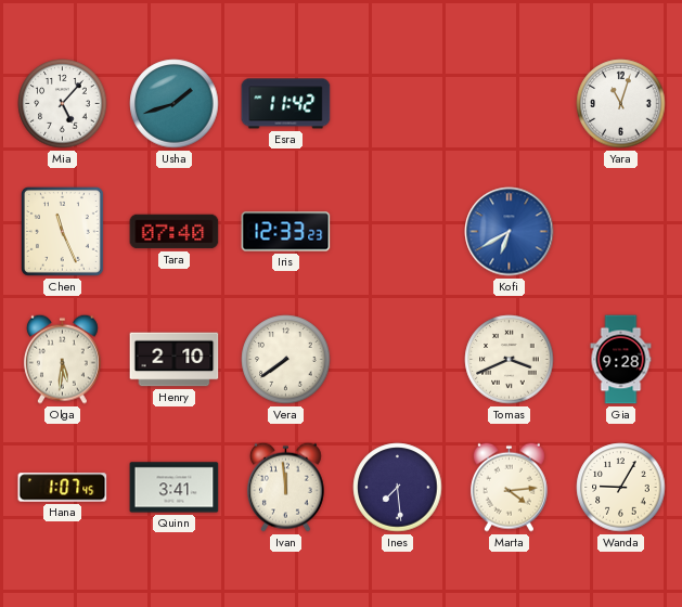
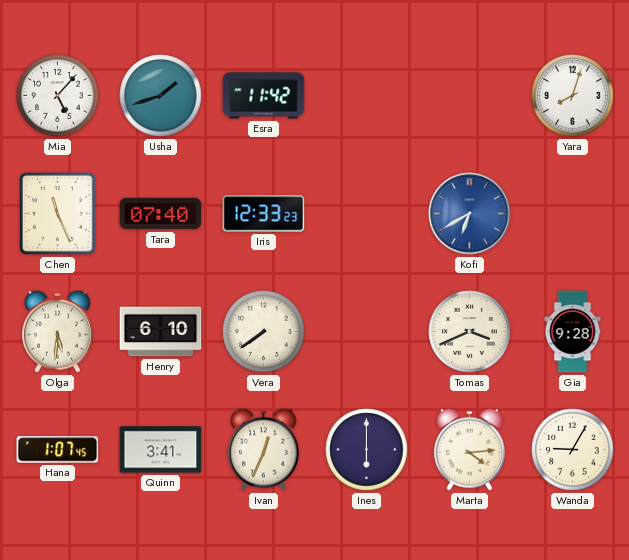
Yara: 11:03 -> 8:03 (573, 96)
Henry: 2:10 -> 6:10 (161, 332)
Ivan: 11:59 -> 12:34 (263, 449)
Ines: 7:29 -> 6:00 (367, 450)
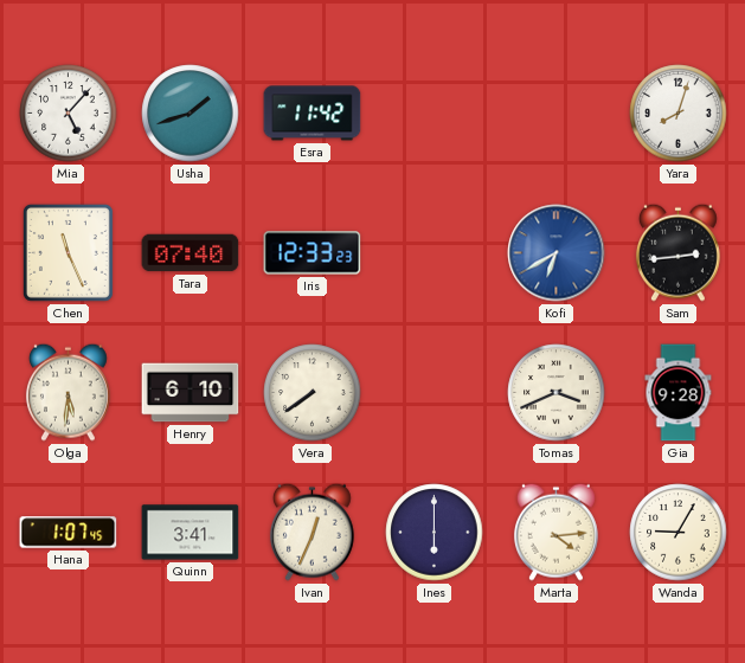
Sam: none -> 2:44 (677, 252)
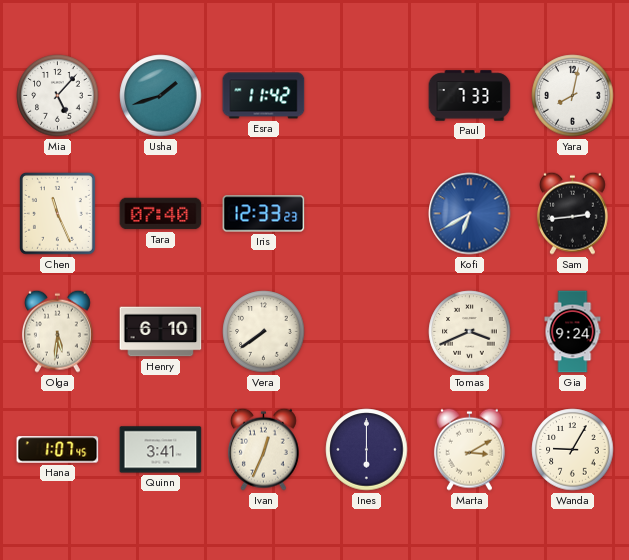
Paul: none -> 7:33 (470, 96)
Yara: 8:03 -> 8:02 (573, 96)
Gia: 9:28 -> 9:24 (573, 332)
Marta: 4:14 -> 3:10 (469, 449)
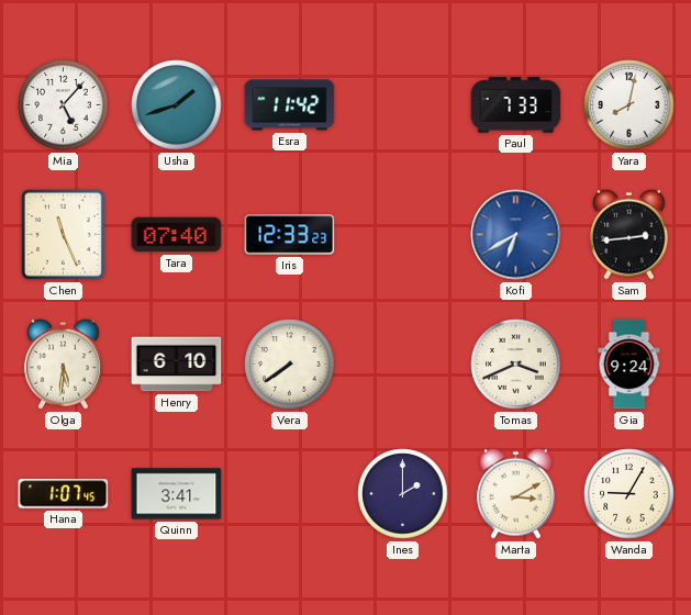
Ivan: 12:34 -> none (263, 449)
Ines: 6:00 -> 2:00 (403, 494)
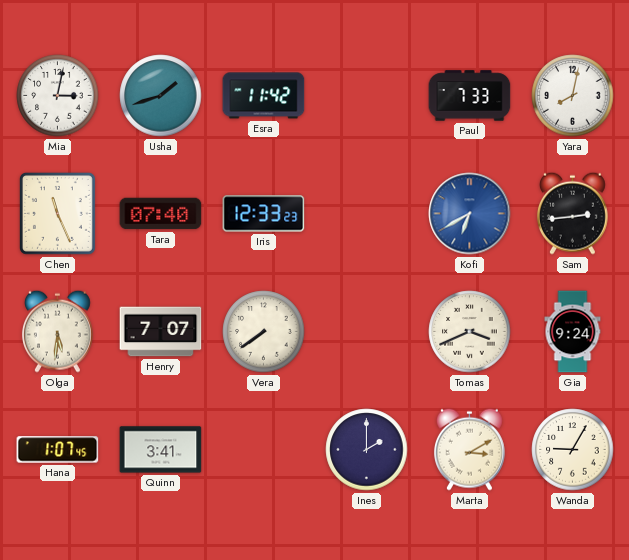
Mia: 5:07 -> 3:02 (58, 96)
Henry: 6:10 -> 7:07 (161, 332)
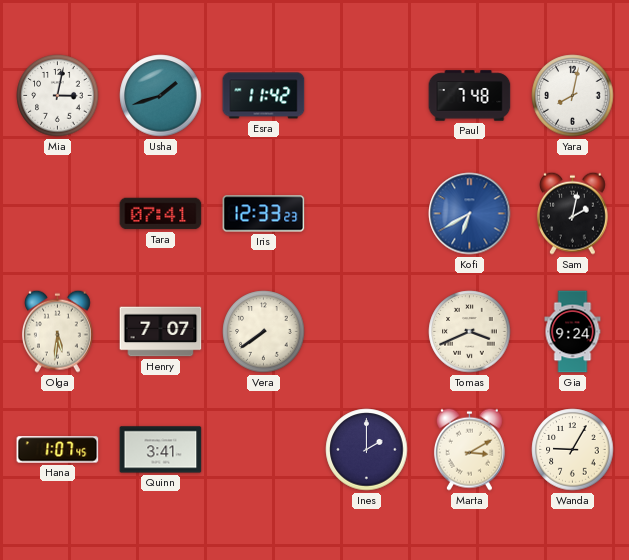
Paul: 7:33 -> 7:48 (470, 96)
Chen: 11:26 -> none (57, 213)
Tara: 07:40 -> 07:41 (161, 214)
Sam: 2:44 -> 2:02 (572, 213)
